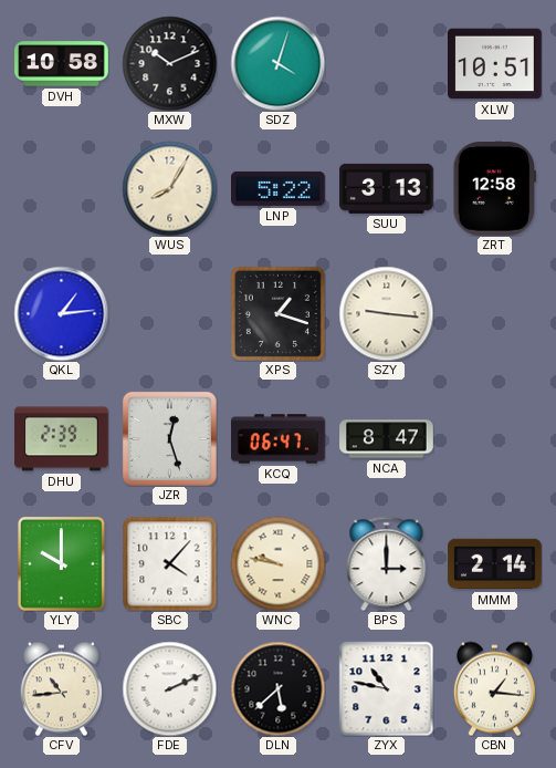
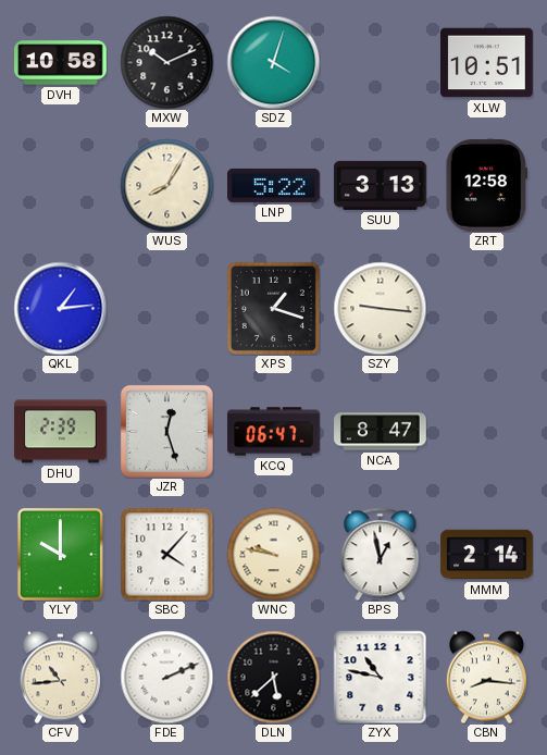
BPS: 3:00 -> 12:58 (381, 554)
CBN: 1:16 -> 8:16 (486, 677)
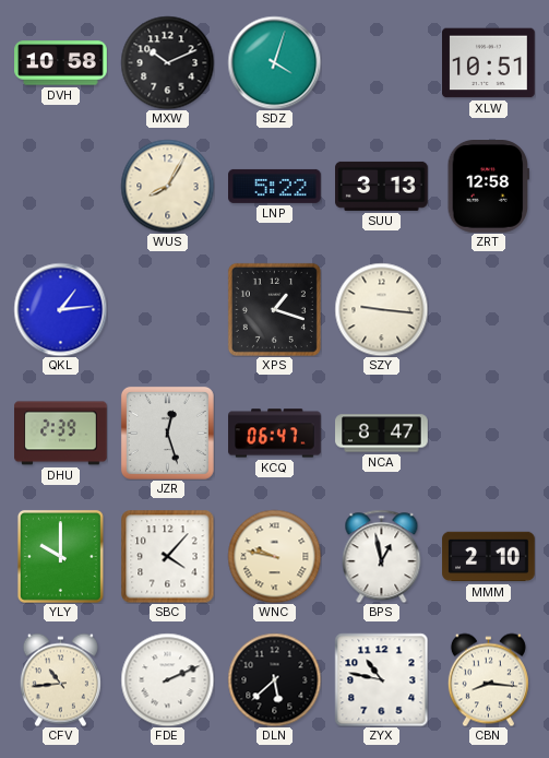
MMM: 2:14 -> 2:10 (489, 557)
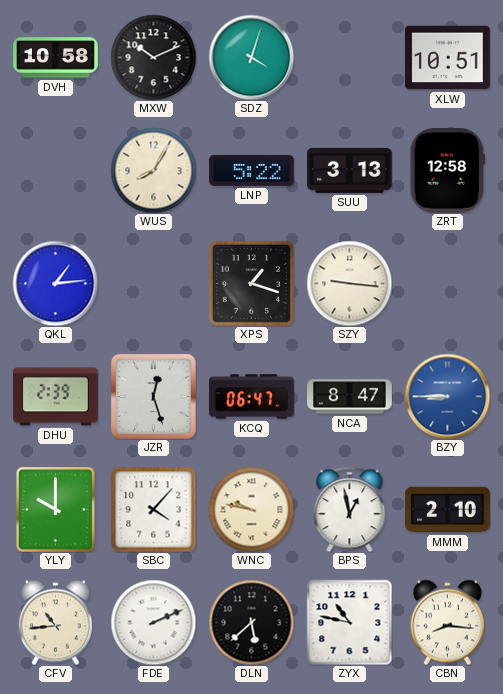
BZY: none -> 8:45 (447, 396)
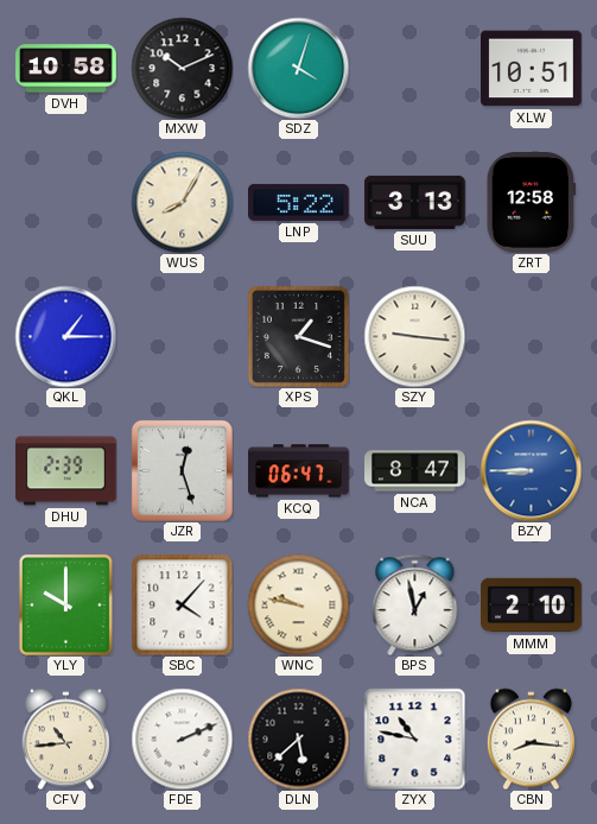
QKL: 1:14 -> 1:15 (65, 336)
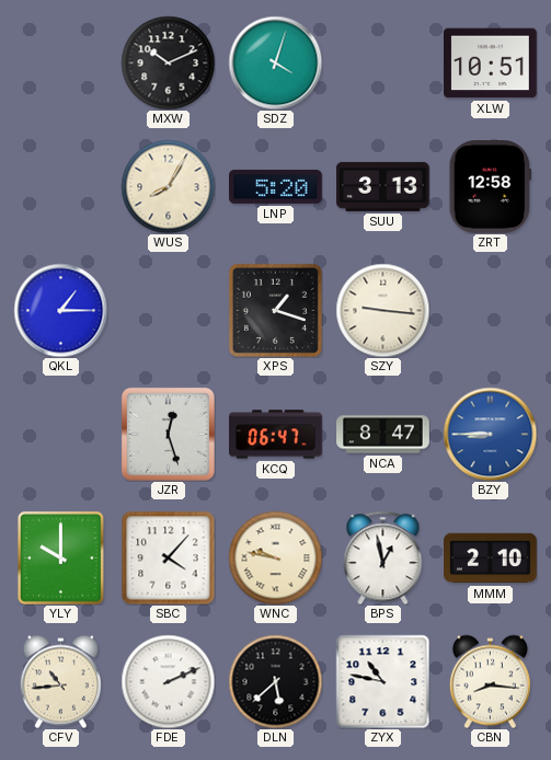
DVH: 10:58 -> none (66, 69)
LNP: 5:22 -> 5:20 (276, 186)
DHU: 2:39 -> none (66, 471)
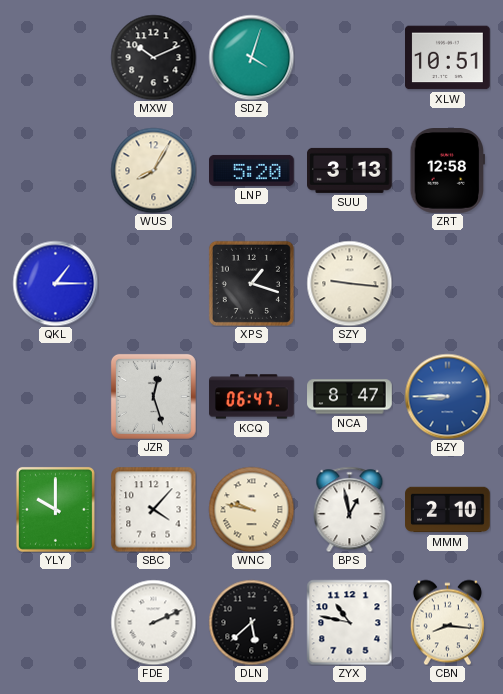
CFV: 10:44 -> none (60, 681)
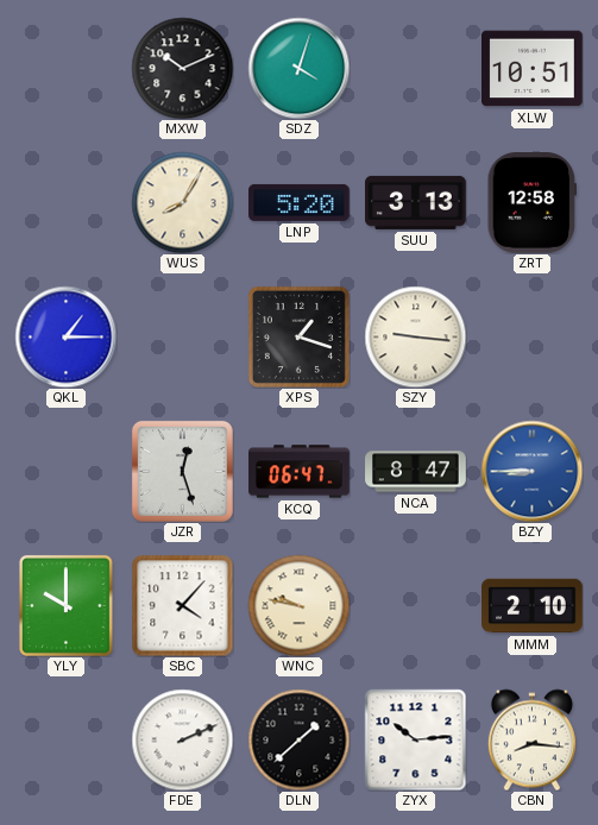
BPS: 12:58 -> none (350, 509)
DLN: 5:38 -> 1:38 (298, 739)
ZYX: 10:47 -> 10:14 (415, 739)
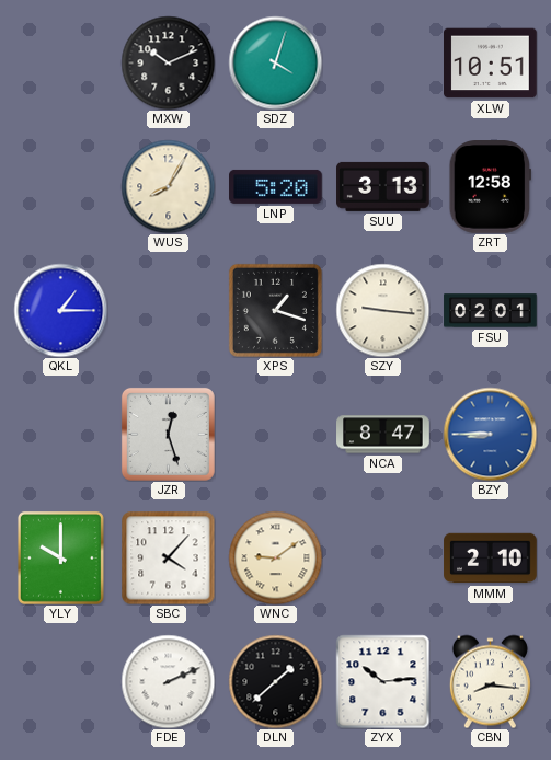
FSU: none -> 02:01 (491, 311)
KCQ: 06:47 -> none (300, 472)
WNC: 9:47 -> 9:09 (275, 557)
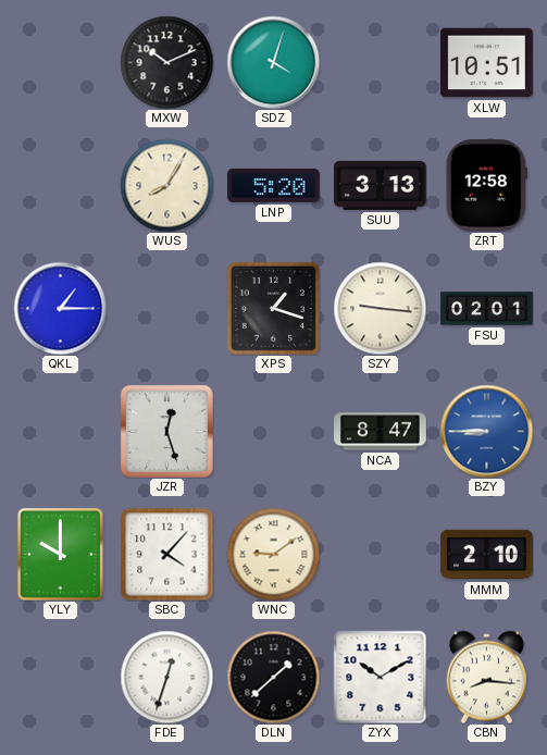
FDE: 2:11 -> 12:33 (166, 677)
ZYX: 10:14 -> 10:10 (380, 677)
